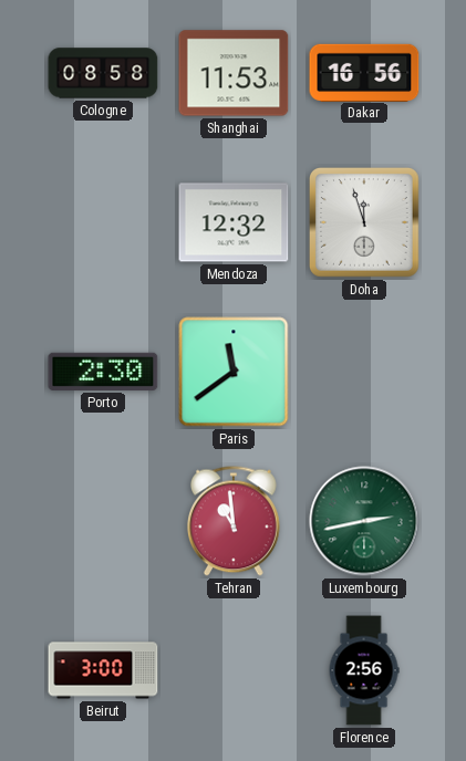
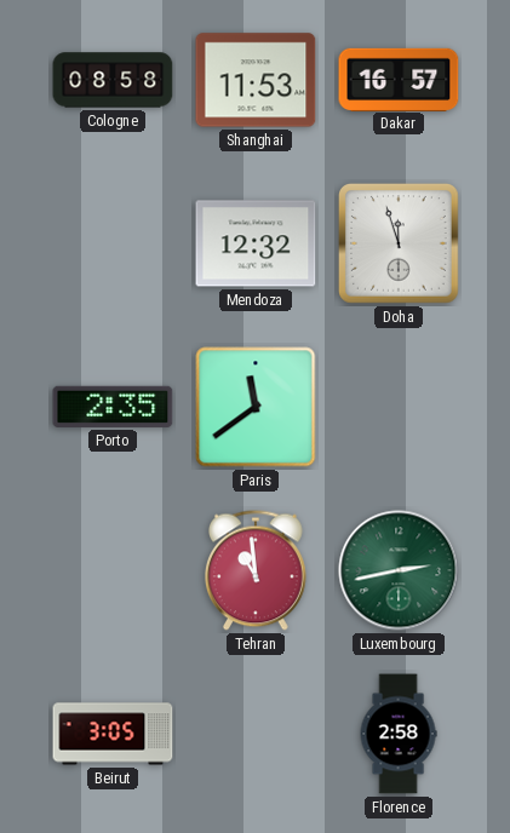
Dakar: 16:56 -> 16:57 (399, 79)
Porto: 2:30 -> 2:35 (113, 407)
Beirut: 3:00 -> 3:05 (113, 734)
Florence: 2:56 -> 2:58 (399, 734)
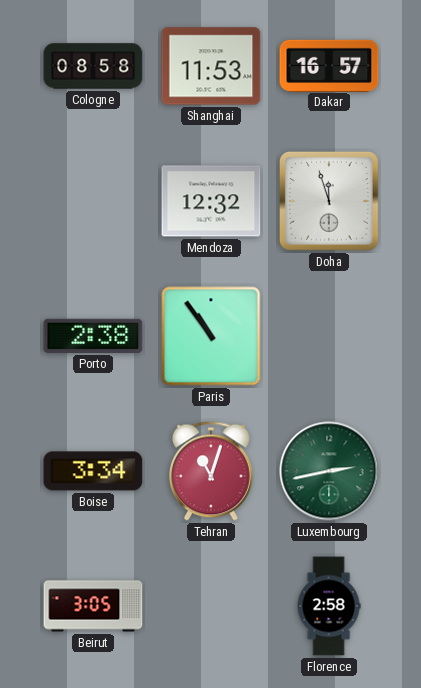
Porto: 2:35 -> 2:38 (93, 336)
Paris: 11:39 -> 10:54 (211, 336)
Boise: none -> 3:34 (93, 471)
Tehran: 10:59 -> 11:03 (211, 471)
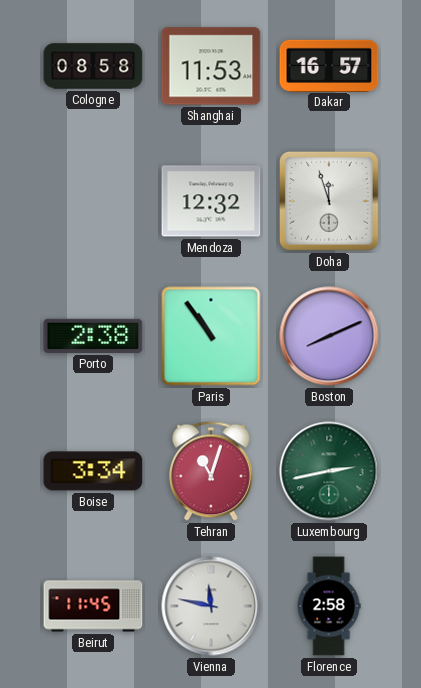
Boston: none -> 8:11 (329, 336)
Beirut: 3:05 -> 11:45 (93, 606)
Vienna: none -> 11:47 (211, 606)
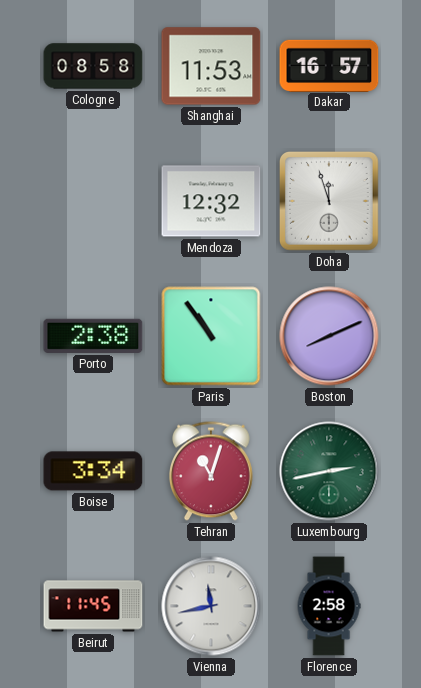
Vienna: 11:47 -> 11:43 (211, 606)
